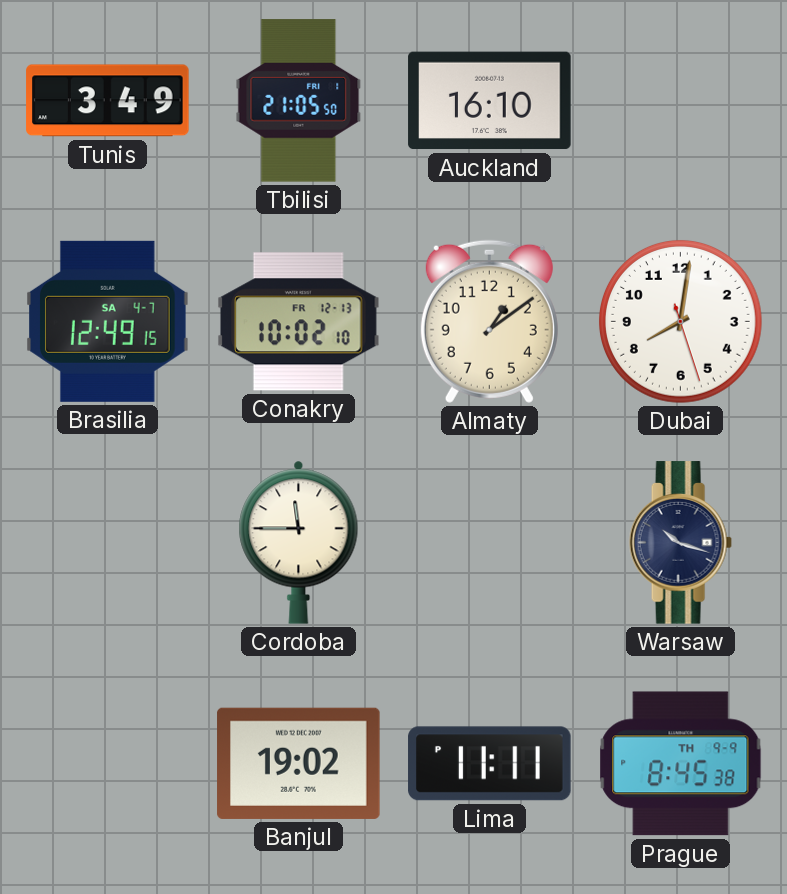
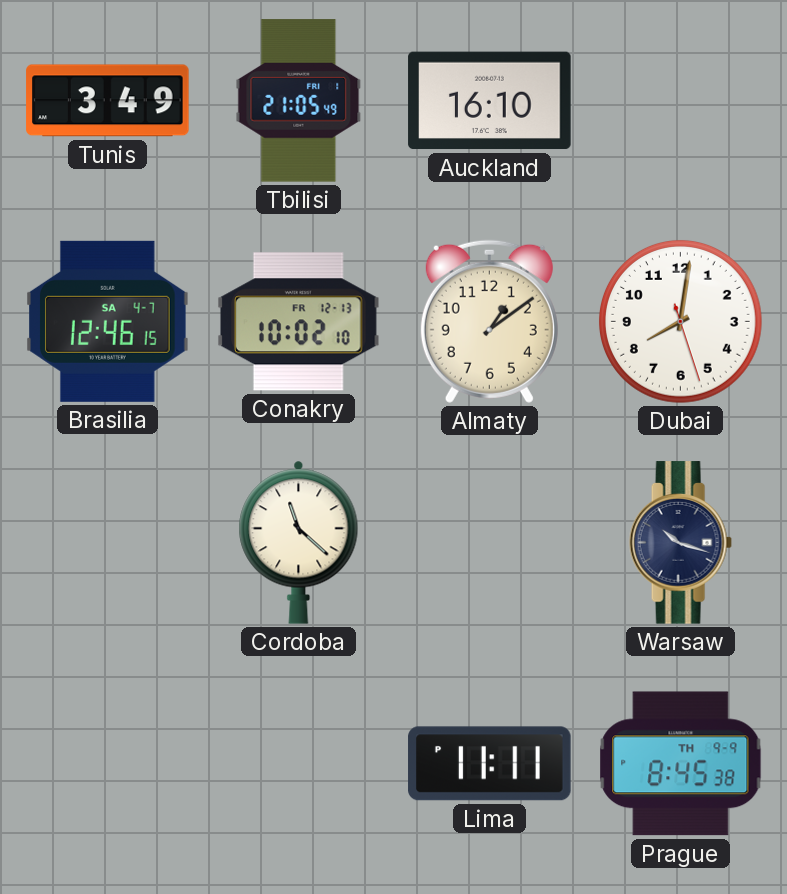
Tbilisi: 21:05:50 -> 21:05:49 (299, 101)
Brasilia: 12:49 -> 12:46 (108, 321)
Cordoba: 11:45 -> 11:22 (299, 542)
Banjul: 19:02 -> none (299, 763)
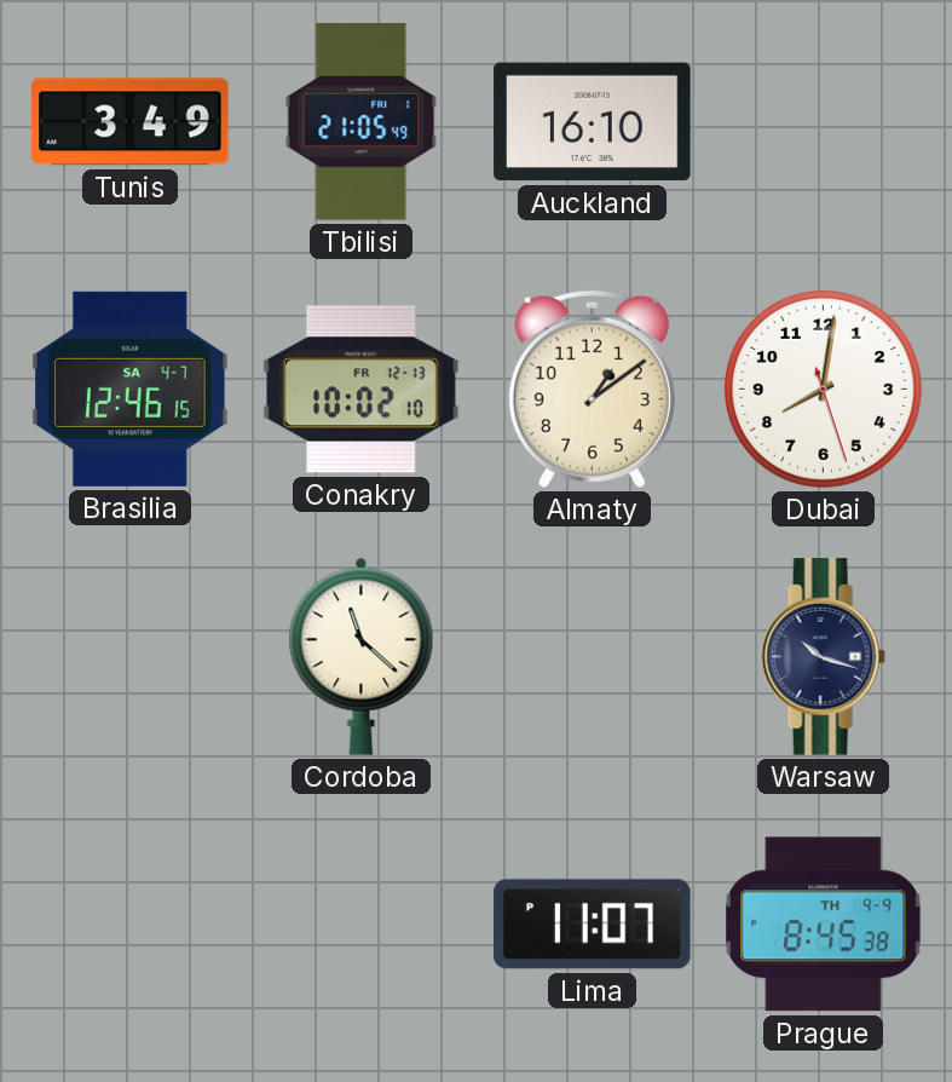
Lima: 11:11 -> 11:07 (593, 925)
